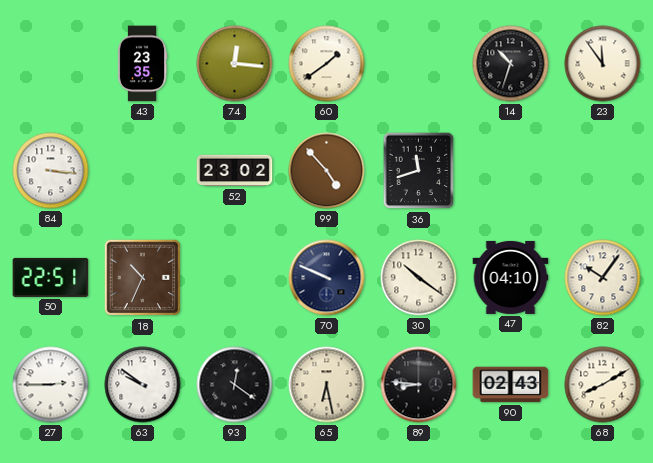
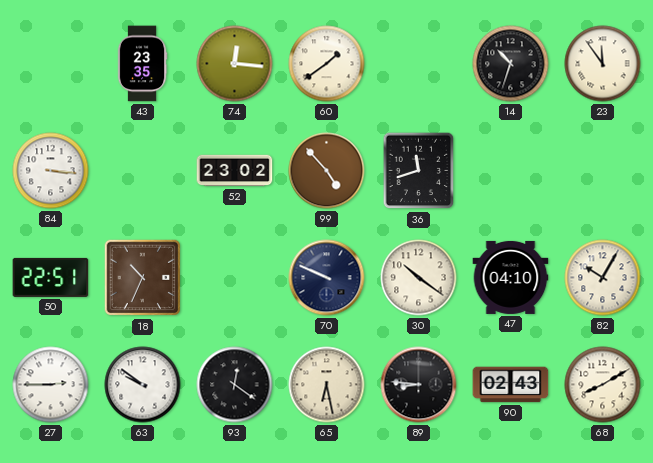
82: 10:06 -> 10:05 (603, 278)
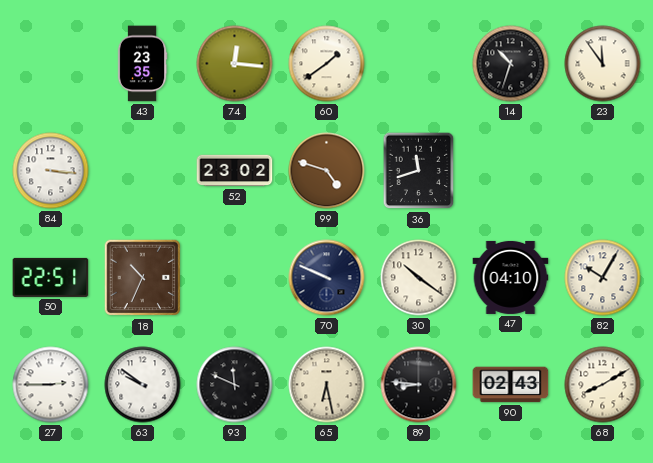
99: 4:53 -> 4:48 (327, 171)
93: 12:21 -> 11:49 (235, 385)
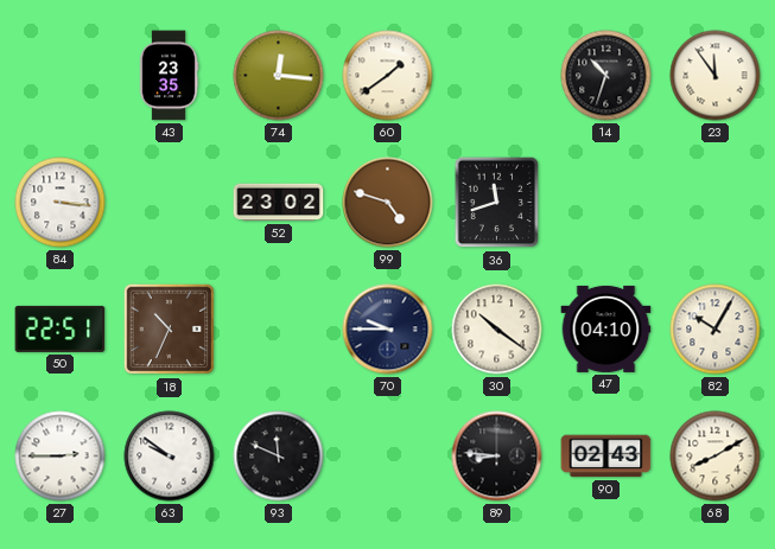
70: 9:49 -> 9:45 (388, 330)
65: 6:28 -> none (327, 385)
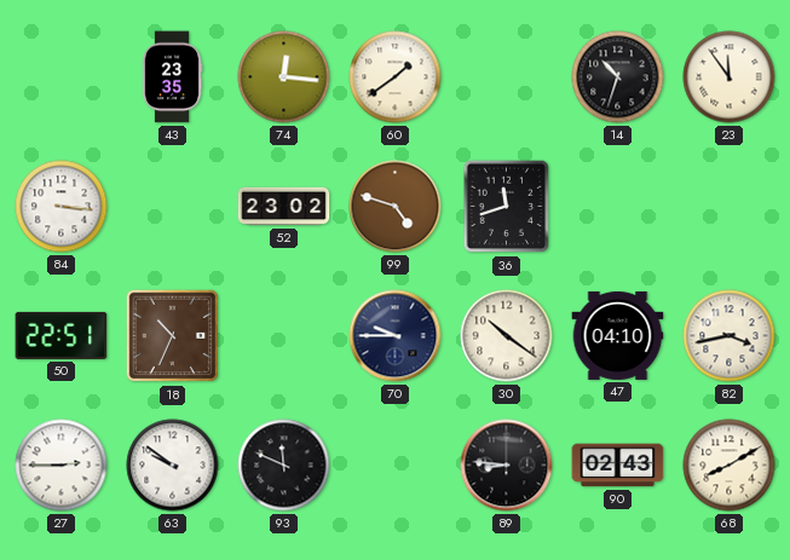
82: 10:05 -> 3:43 (730, 336)
